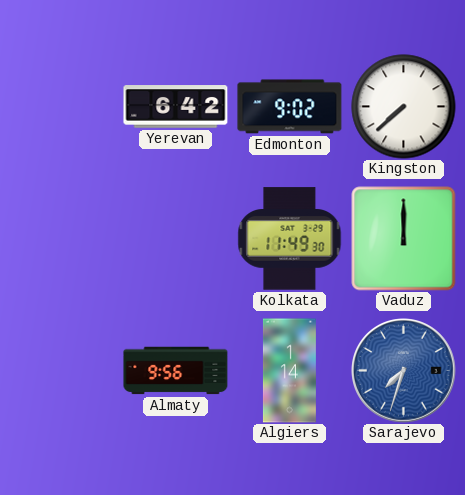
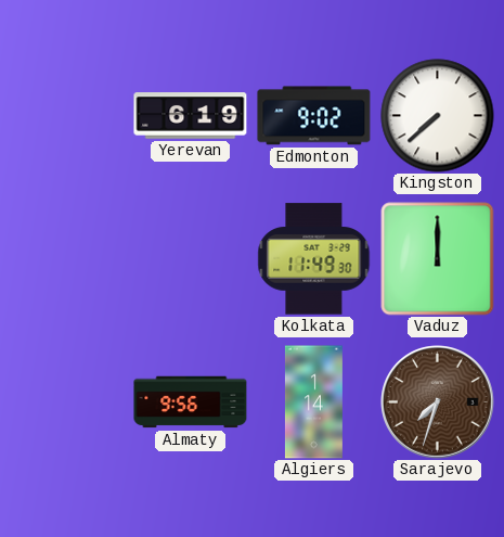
Yerevan: 6:42 -> 6:19 (191, 116)
Sarajevo dial: blue -> brown (438, 402)
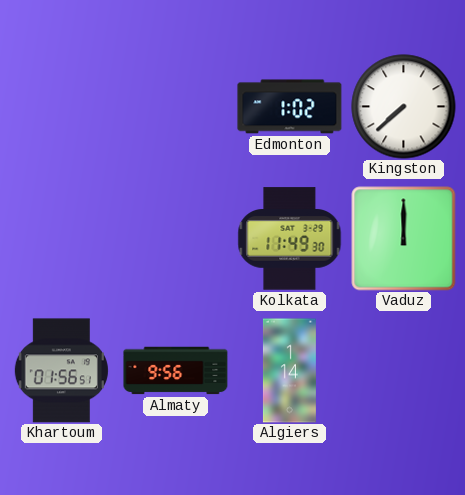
Yerevan: 6:19 -> none (191, 116)
Edmonton: 9:02 -> 1:02 (290, 107)
Khartoum: none -> 01:56 (61, 371)
Sarajevo: 7:33 -> none (438, 402)
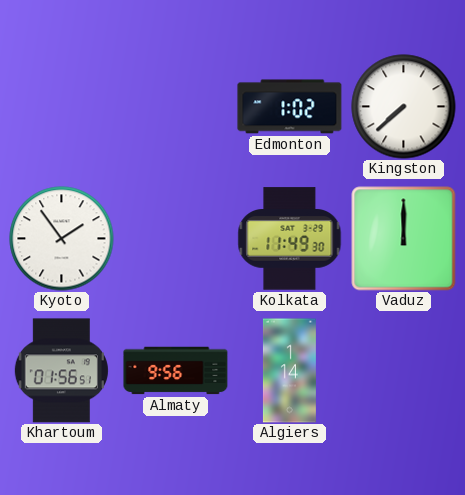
Kyoto: none -> 1:54 (62, 239)
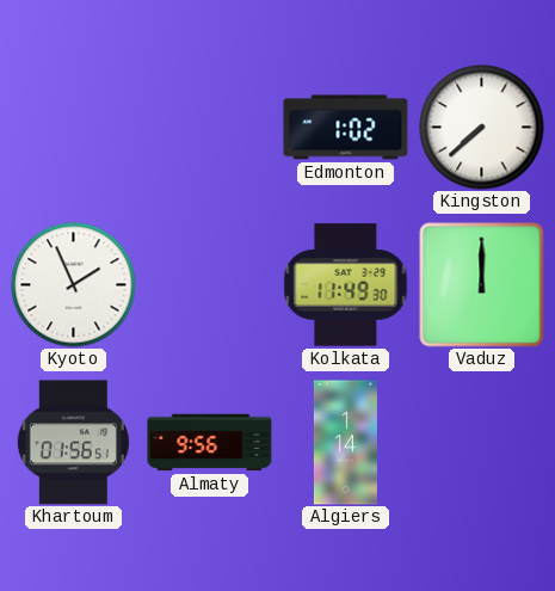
Kyoto: 1:54 -> 1:56 (74, 285)
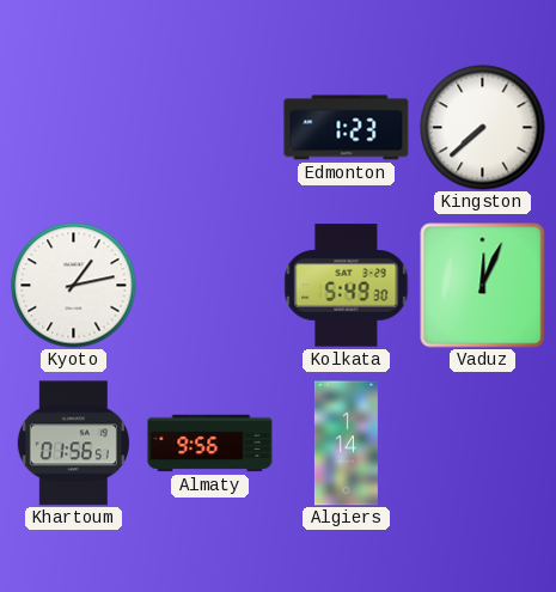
Edmonton: 1:02 -> 1:23 (347, 128)
Kyoto: 1:56 -> 1:13 (74, 286)
Kolkata: 11:49 -> 5:49 (347, 286)
Vaduz: 12:00 -> 12:04 (483, 286)
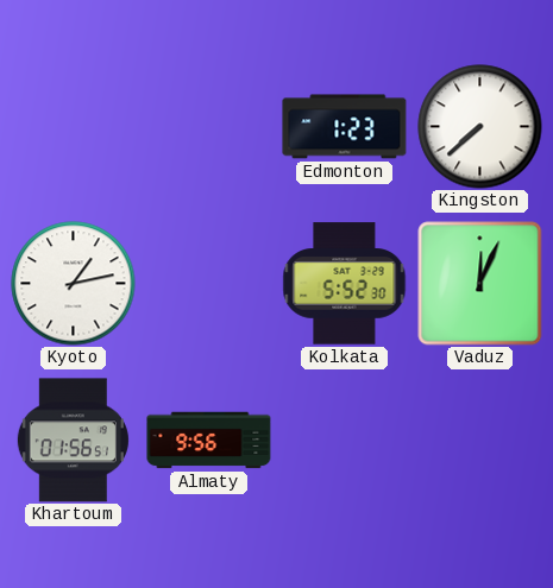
Kolkata: 5:49 -> 5:52 (345, 284)
Algiers: 1:14 -> none (346, 444)
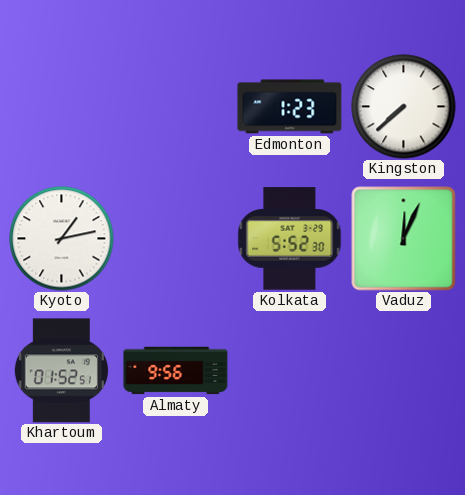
Khartoum: 01:56 -> 01:52 (61, 371)
